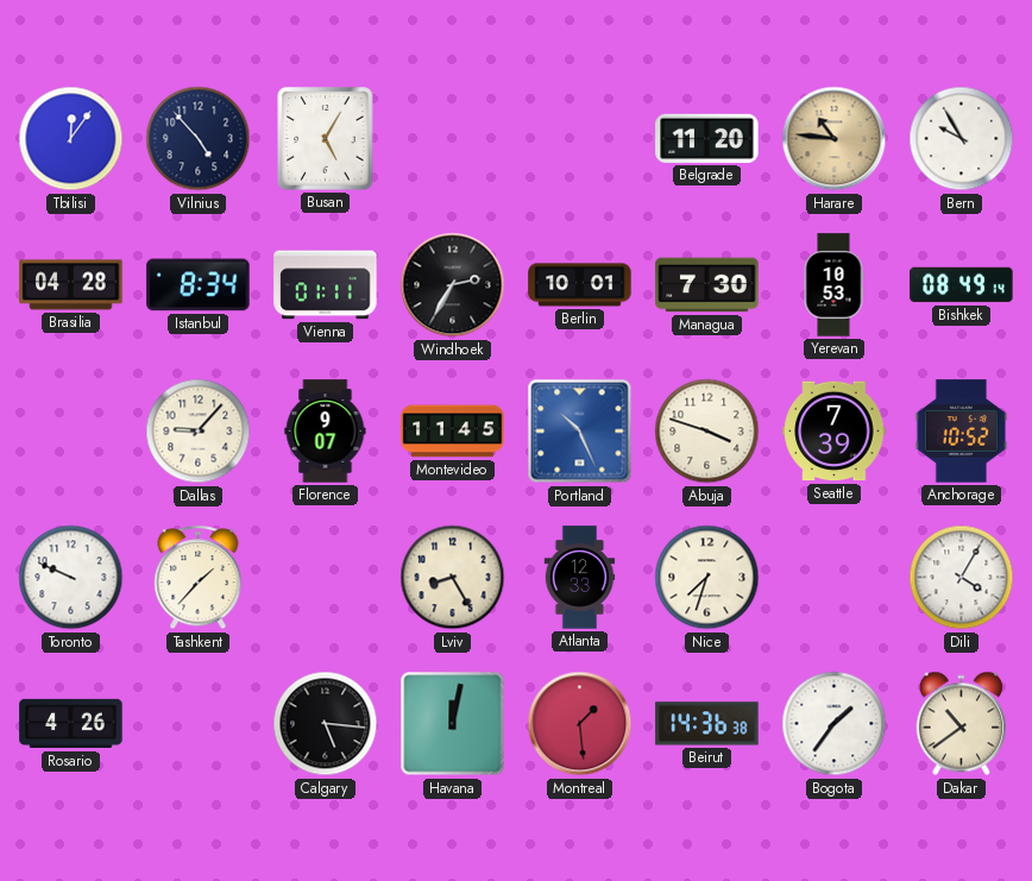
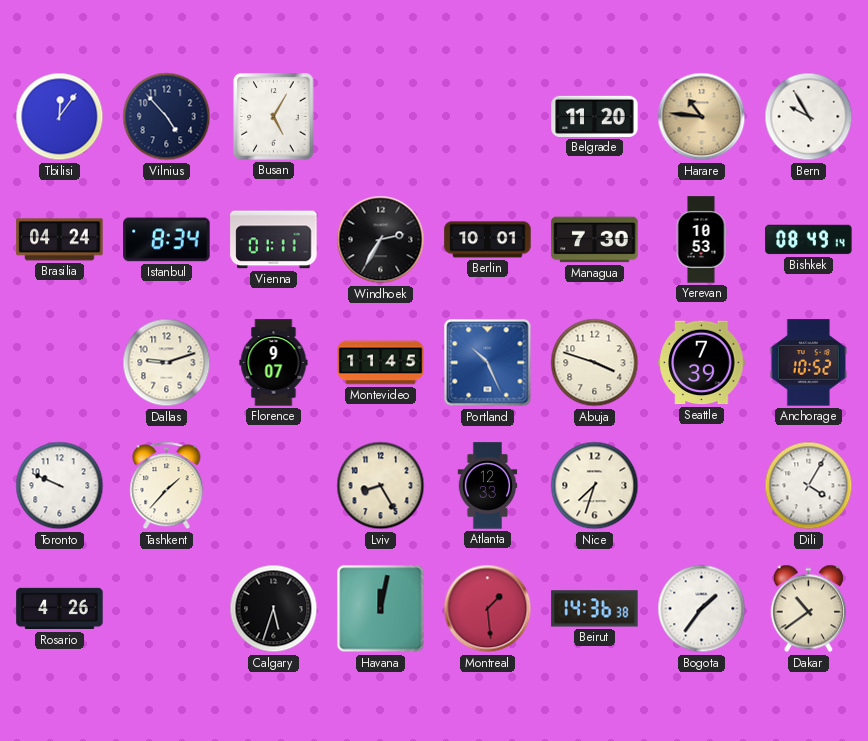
Brasilia: 04:28 -> 04:24 (60, 240)
Dallas: 9:07 -> 9:12 (167, 363)
Calgary: 5:16 -> 5:33 (274, 609)
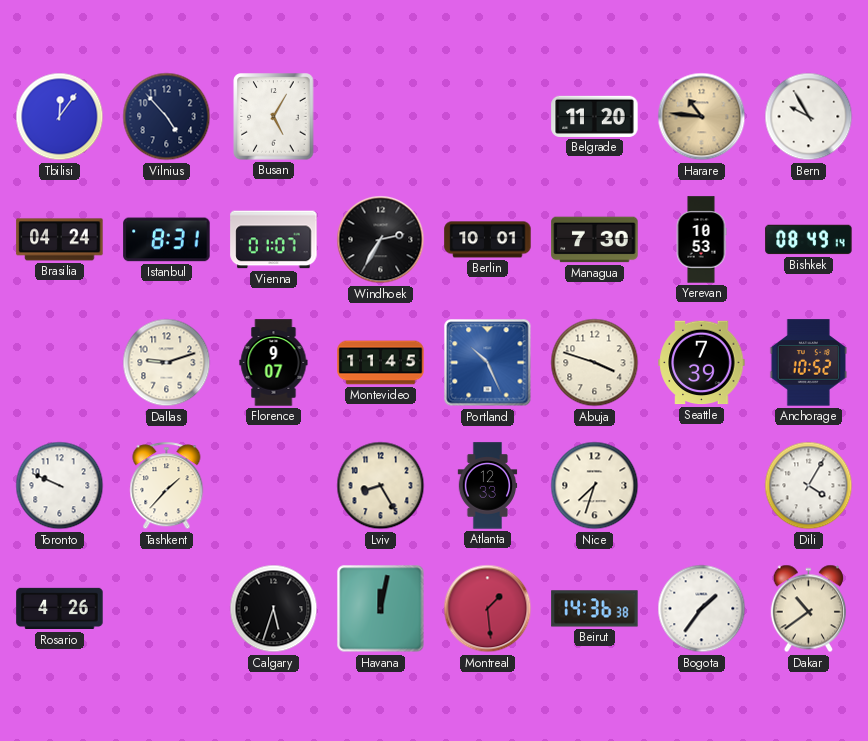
Istanbul: 8:34 -> 8:31 (167, 240)
Vienna: 01:11 -> 01:07 (274, 240)
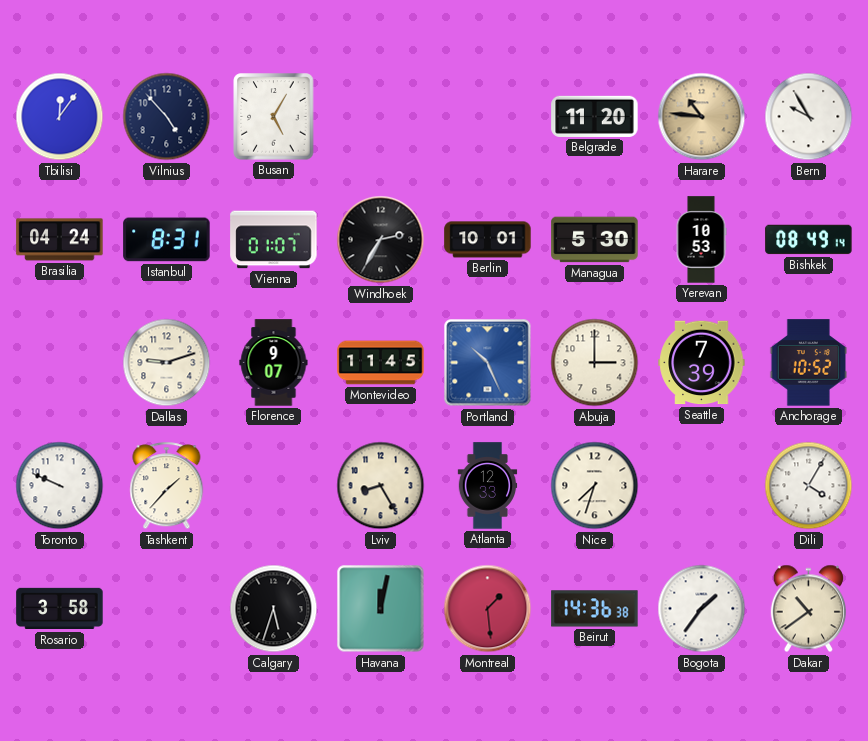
Managua: 7:30 -> 5:30 (595, 240)
Abuja: 3:48 -> 3:00 (595, 363)
Rosario: 4:26 -> 3:58 (60, 609)
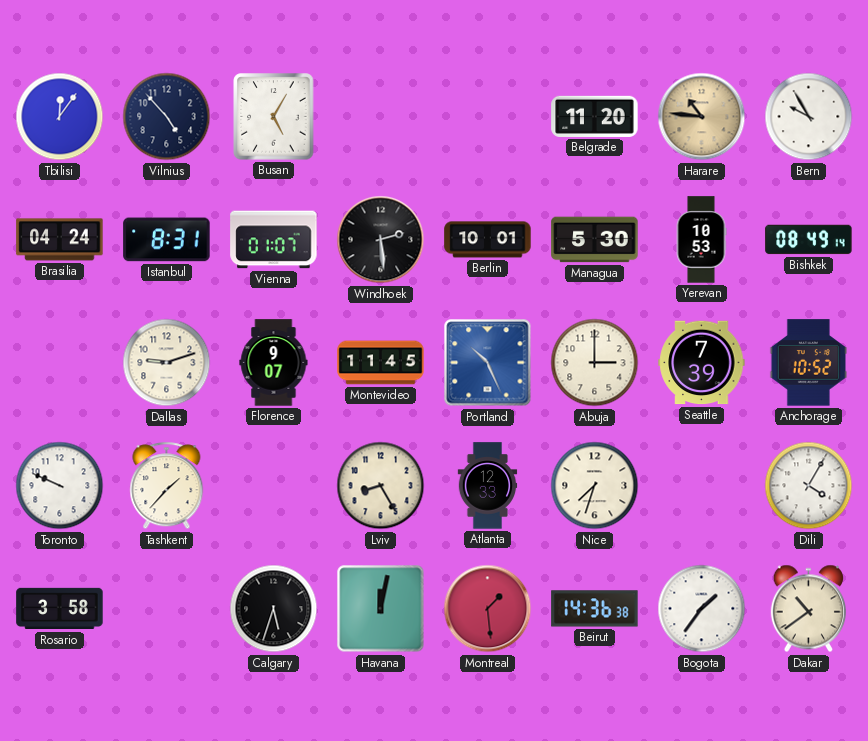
Windhoek: 2:35 -> 2:29 (381, 240)
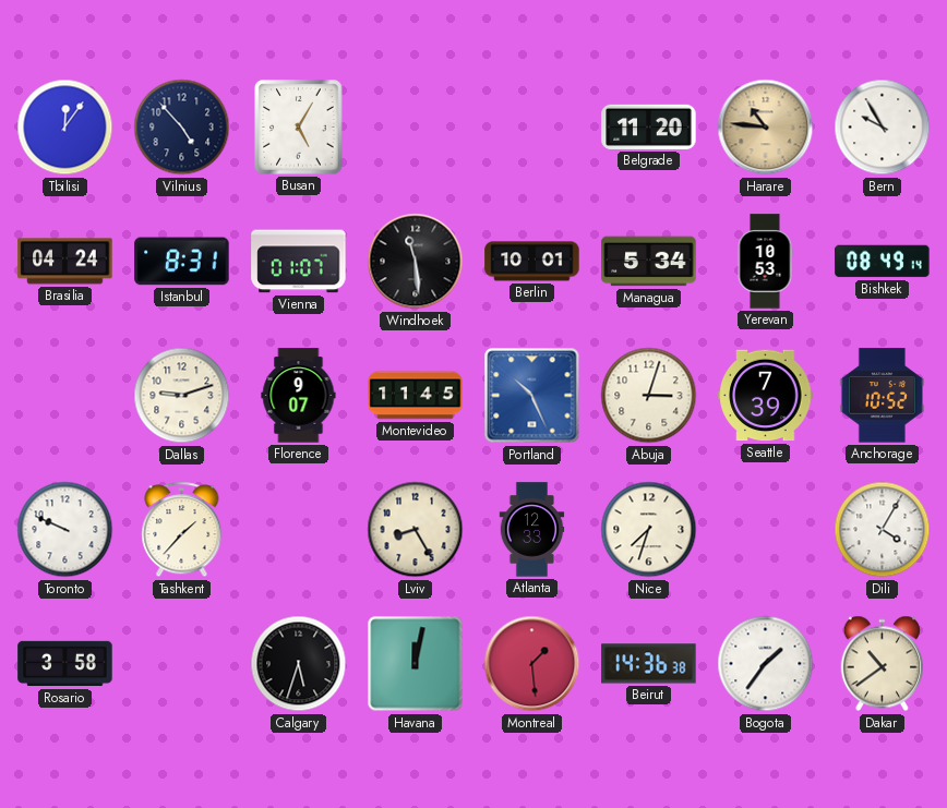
Windhoek: 2:29 -> 11:29 (416, 262)
Managua: 5:30 -> 5:34 (649, 262)
Abuja: 3:00 -> 3:03 (649, 396)
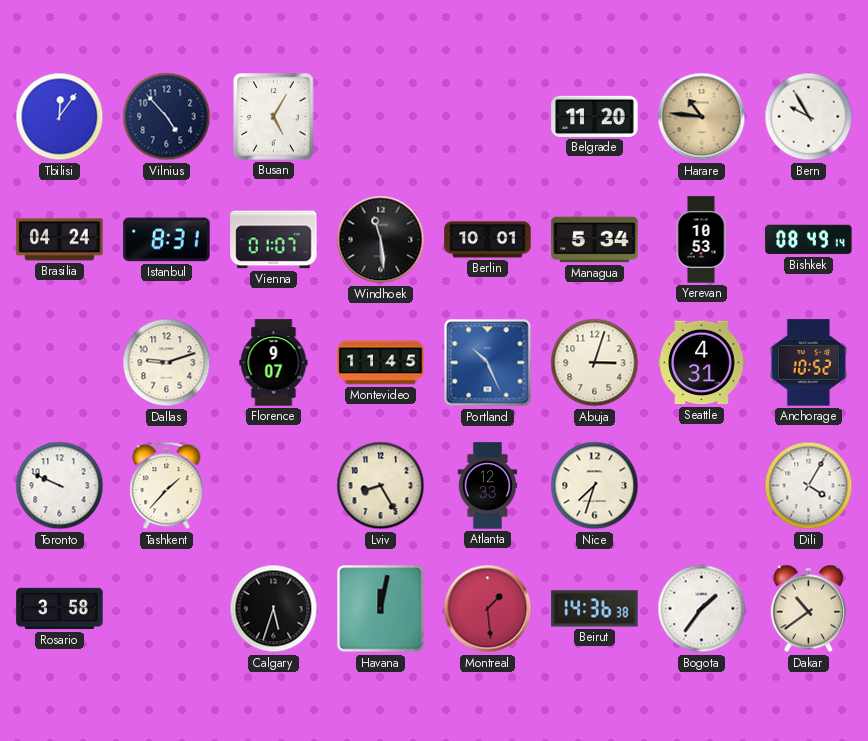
Seattle: 7:39 -> 4:31 (702, 363)
